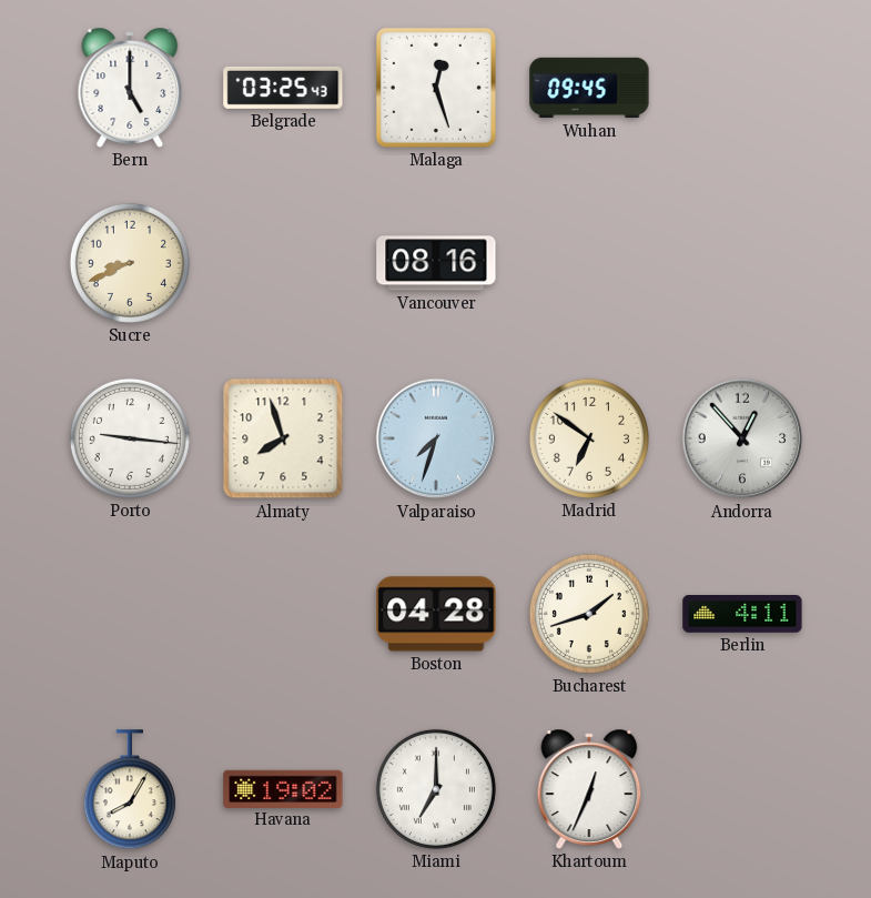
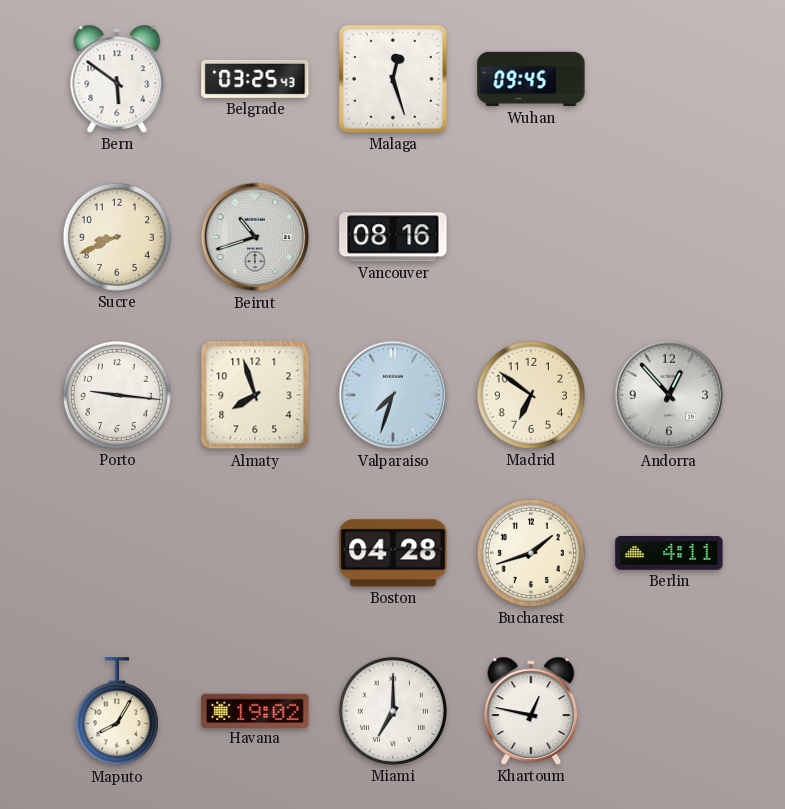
Bern: 5:00 -> 5:51 (117, 79)
Beirut: none -> 10:42 (255, 237)
Khartoum: 12:34 -> 12:47 (531, 711)
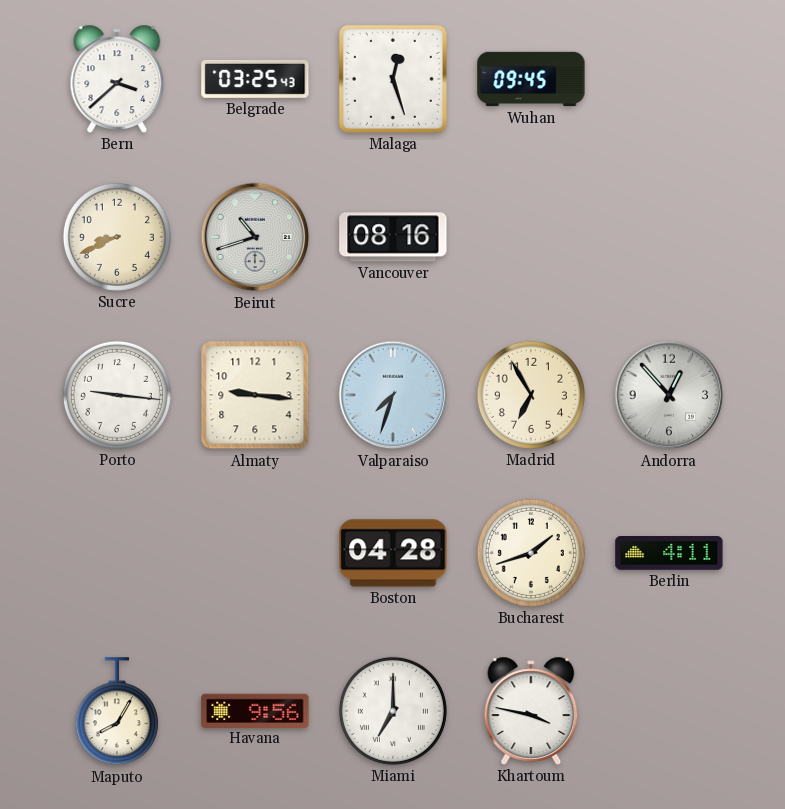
Bern: 5:51 -> 3:38 (117, 79)
Almaty: 7:57 -> 9:16 (255, 395)
Madrid: 6:51 -> 6:55 (531, 395)
Havana: 19:02 -> 9:56 (255, 710)
Khartoum: 12:47 -> 3:47 (531, 711)
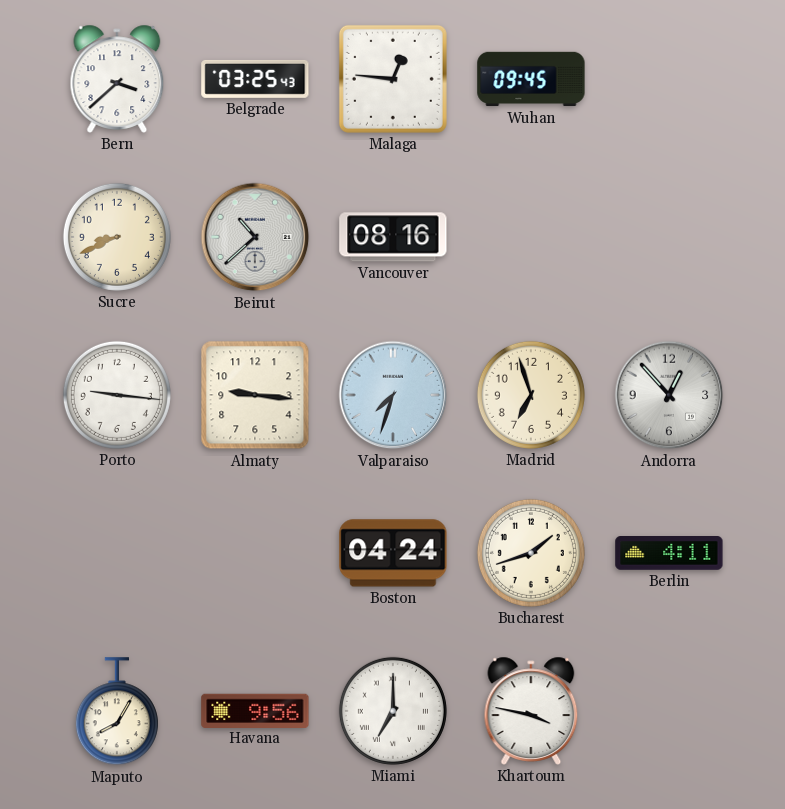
Malaga: 12:27 -> 12:46 (393, 79)
Beirut: 10:42 -> 10:38 (255, 237)
Madrid: 6:55 -> 6:57 (531, 395)
Boston: 04:28 -> 04:24 (393, 553)
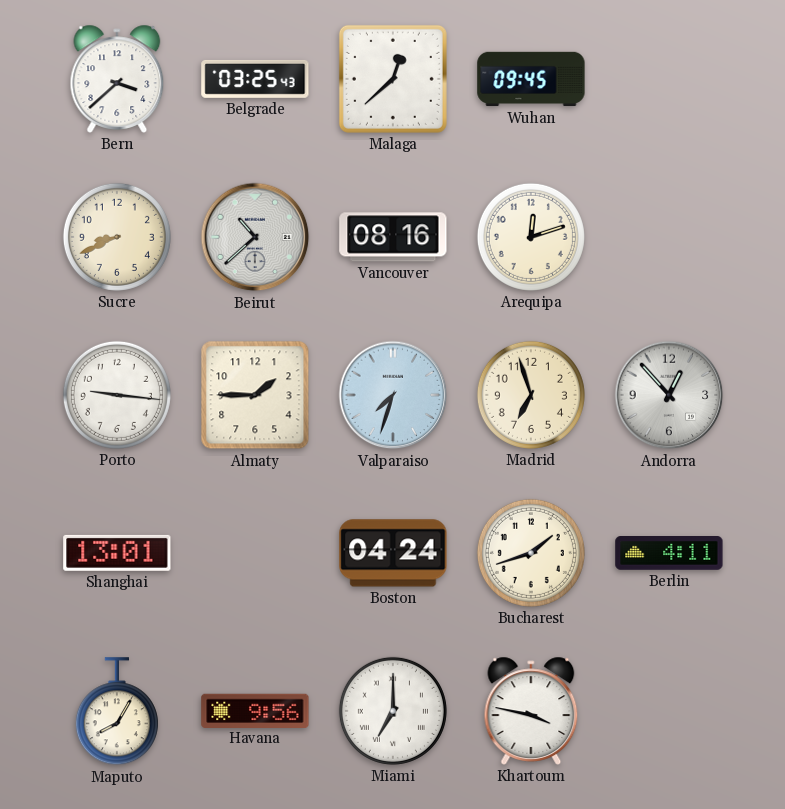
Malaga: 12:46 -> 12:38 (393, 79)
Arequipa: none -> 12:12 (531, 237)
Almaty: 9:16 -> 1:45 (255, 395)
Shanghai: none -> 13:01 (117, 553)
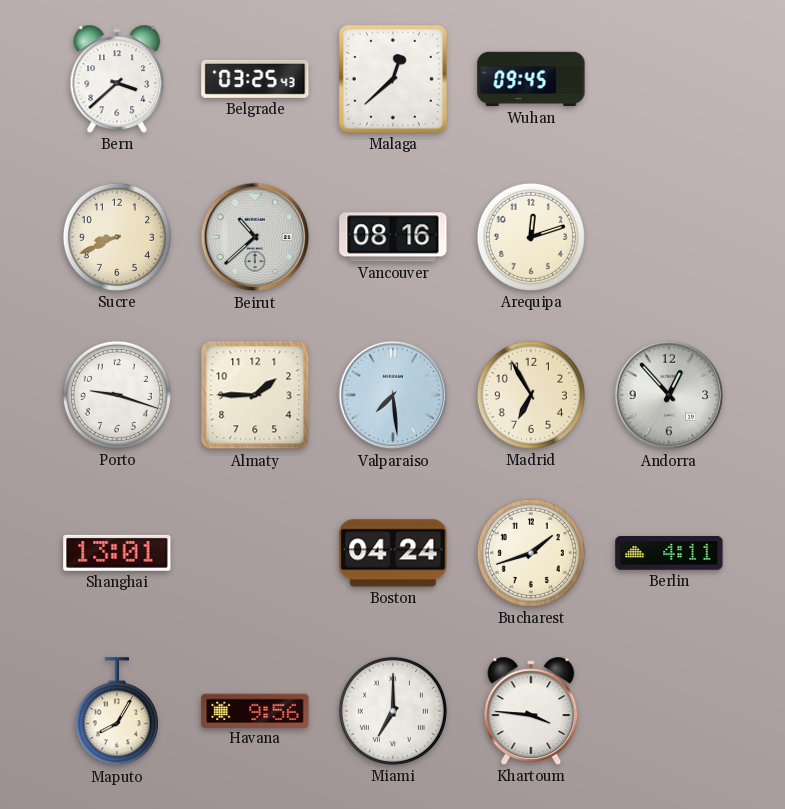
Porto: 9:16 -> 9:18 (117, 395)
Valparaiso: 7:33 -> 7:29 (393, 395)
Madrid: 6:57 -> 6:55 (531, 395)
Khartoum: 3:47 -> 3:46 (531, 711)
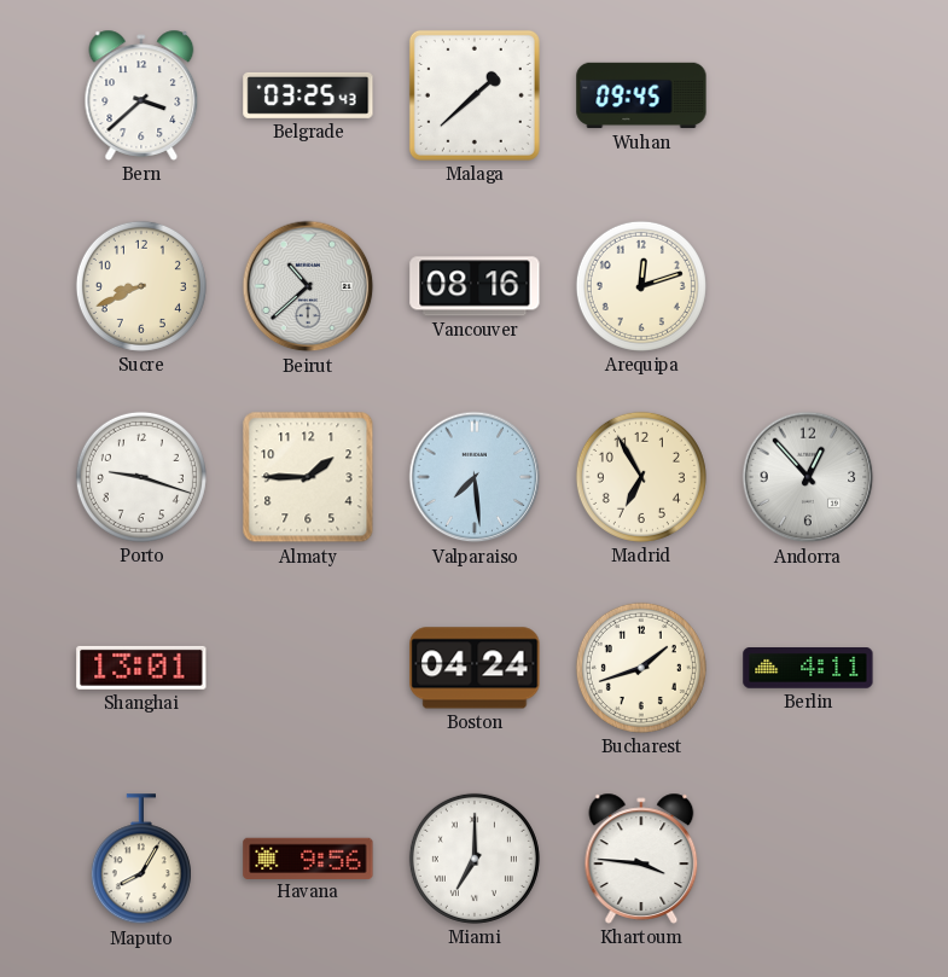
Malaga: 12:38 -> 1:38 (475, 95)
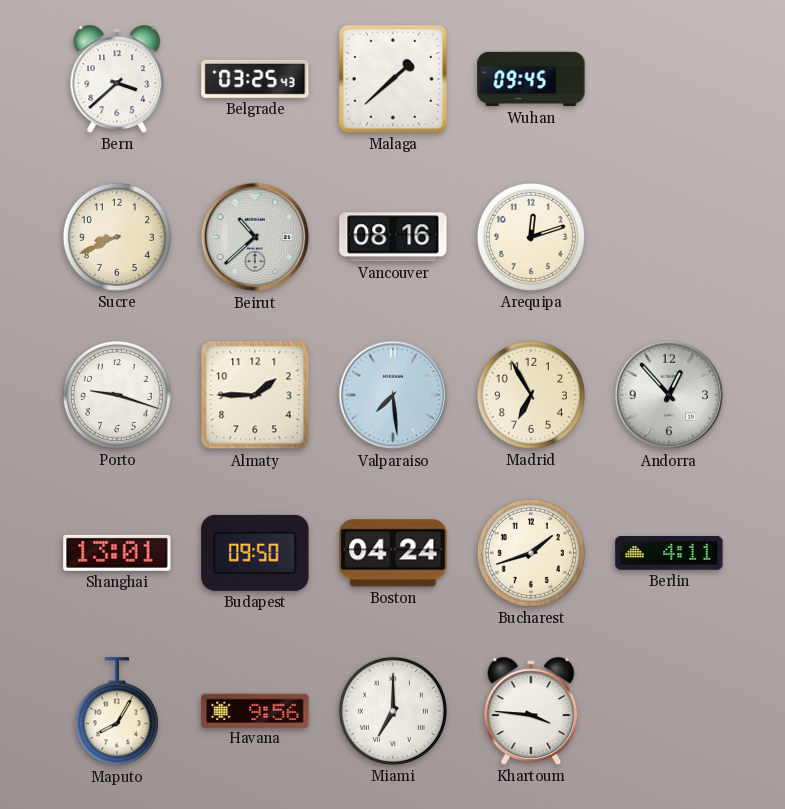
Budapest: none -> 09:50 (255, 553)
